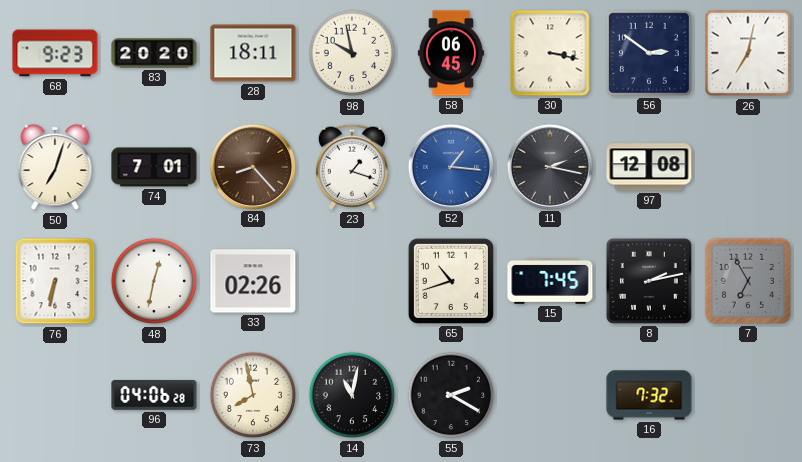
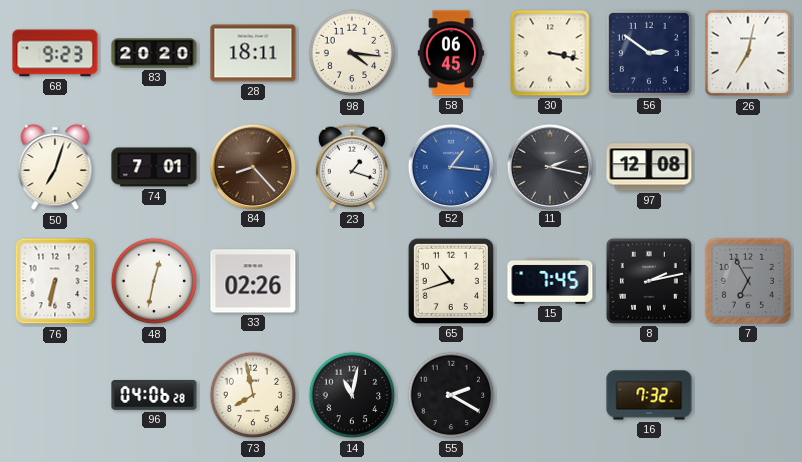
98: 9:58 -> 4:16 (352, 53)
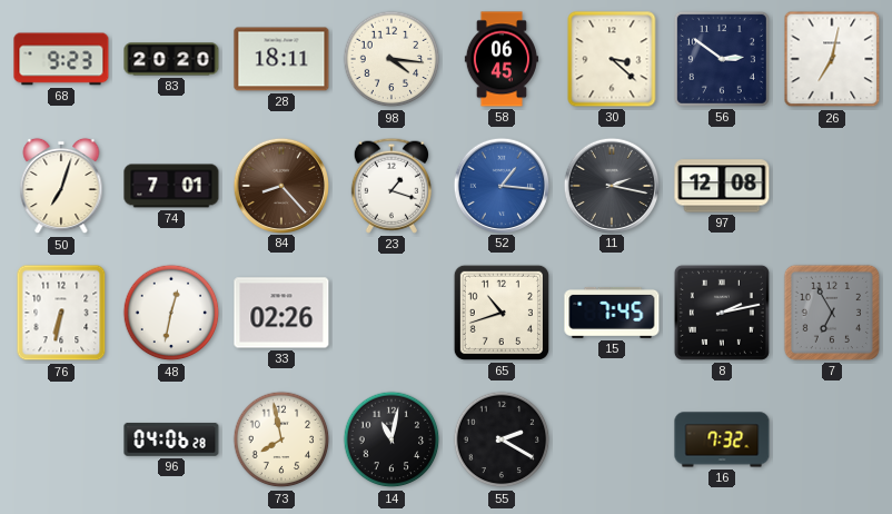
30: 3:17 -> 3:22 (612, 59)
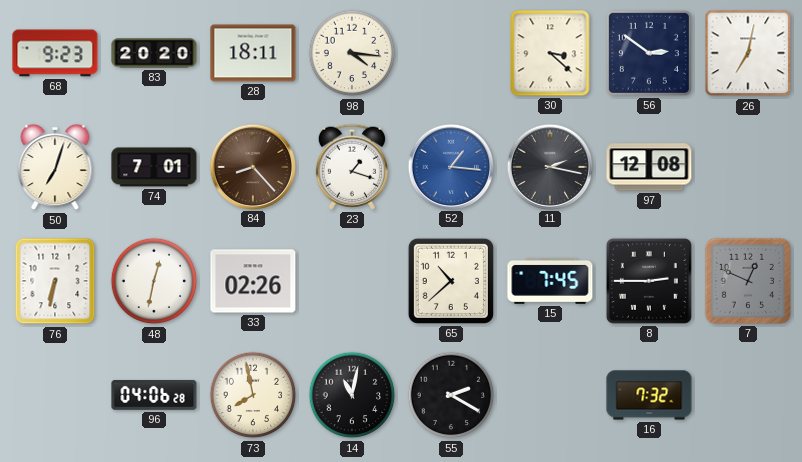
58: 06:45 -> none (502, 59)
65: 10:42 -> 10:38 (451, 281)
8: 2:13 -> 2:45 (649, 281)
7: 6:55 -> 12:49 (748, 281)
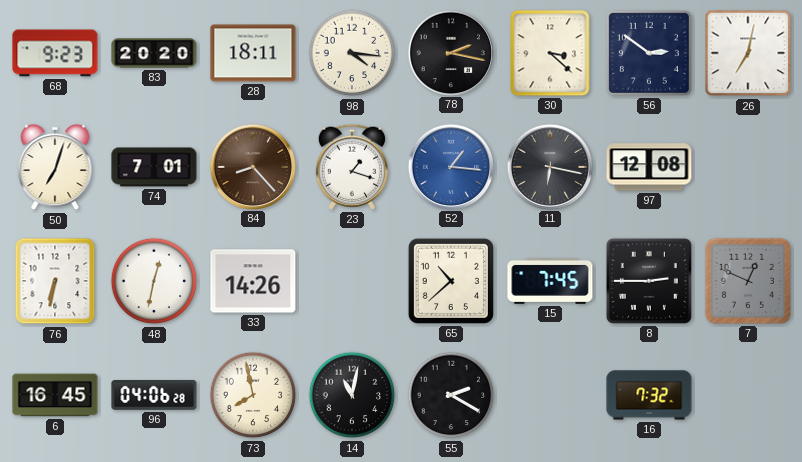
78: none -> 2:17 (450, 52)
11: 2:17 -> 6:17 (549, 166)
33: 02:26 -> 14:26 (253, 281)
6: none -> 16:45 (55, 395)
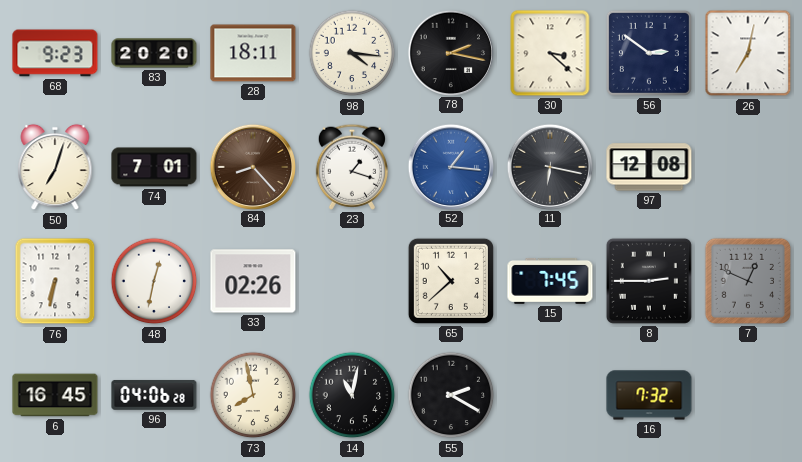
33: 14:26 -> 02:26 (253, 281)
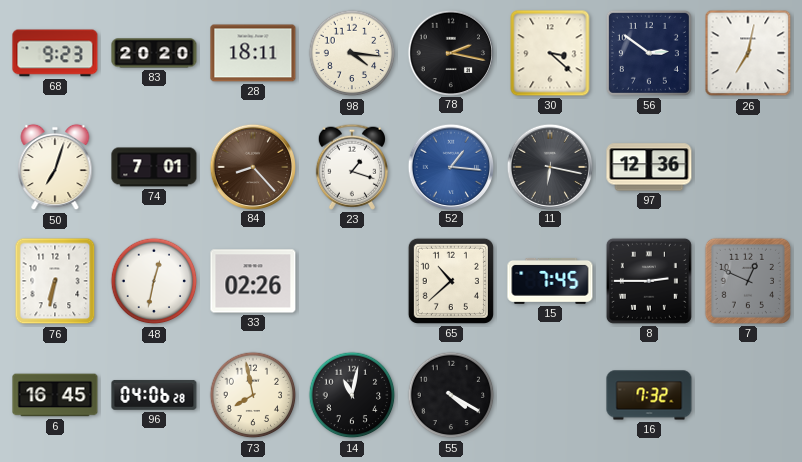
97: 12:08 -> 12:36 (649, 167)
55: 2:20 -> 4:20 (451, 395)
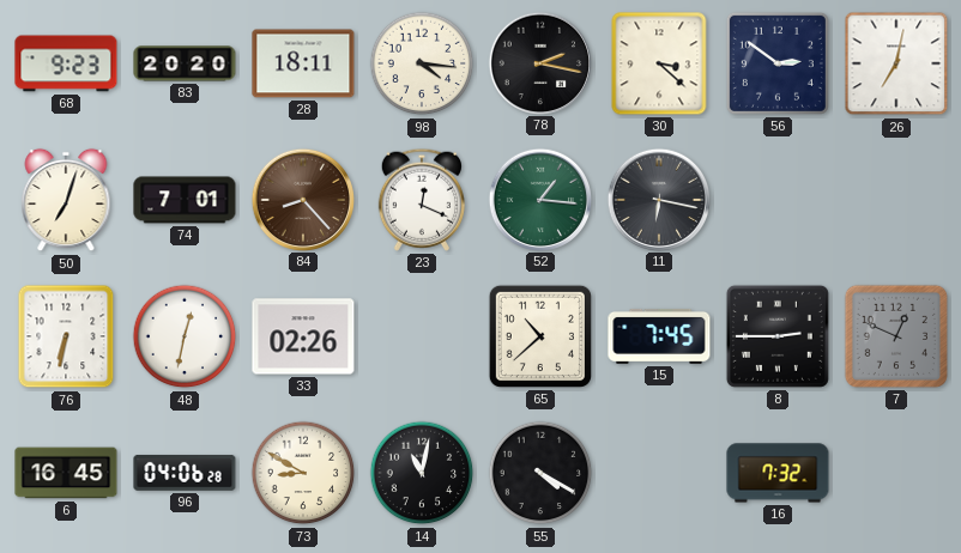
23: 1:18 -> 12:19 (421, 200)
52 dial: blue -> green (539, 199)
97: 12:36 -> none (649, 167)
73: 7:58 -> 8:50 (303, 473)
